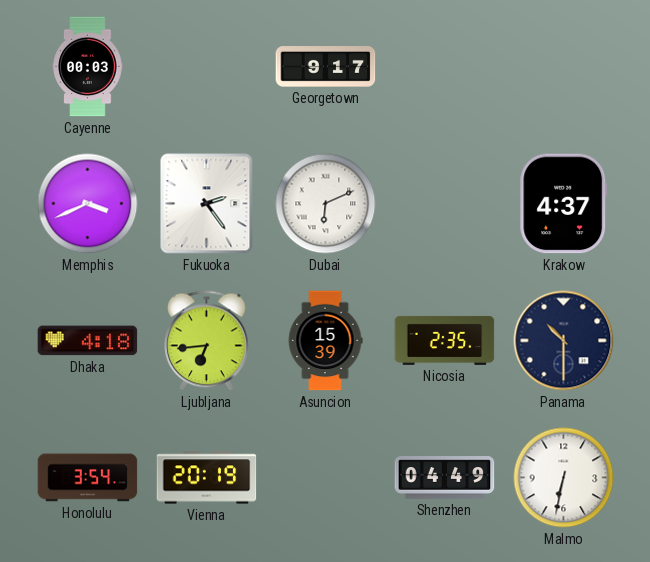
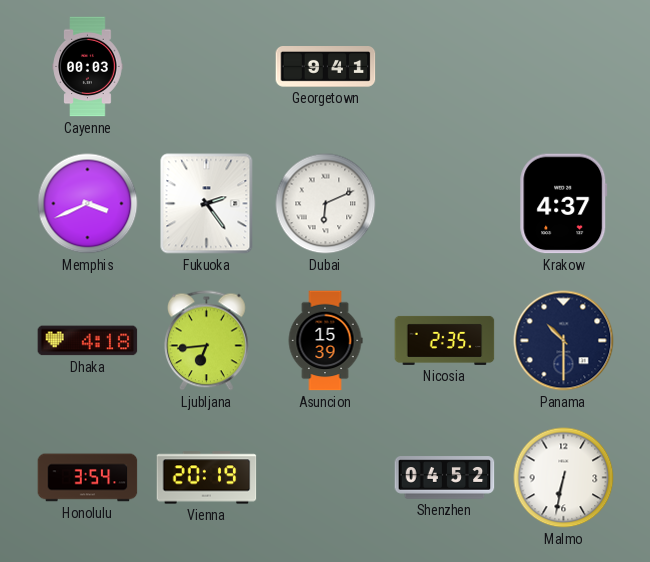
Georgetown: 9:17 -> 9:41 (326, 67)
Shenzhen: 04:49 -> 04:52 (445, 478)
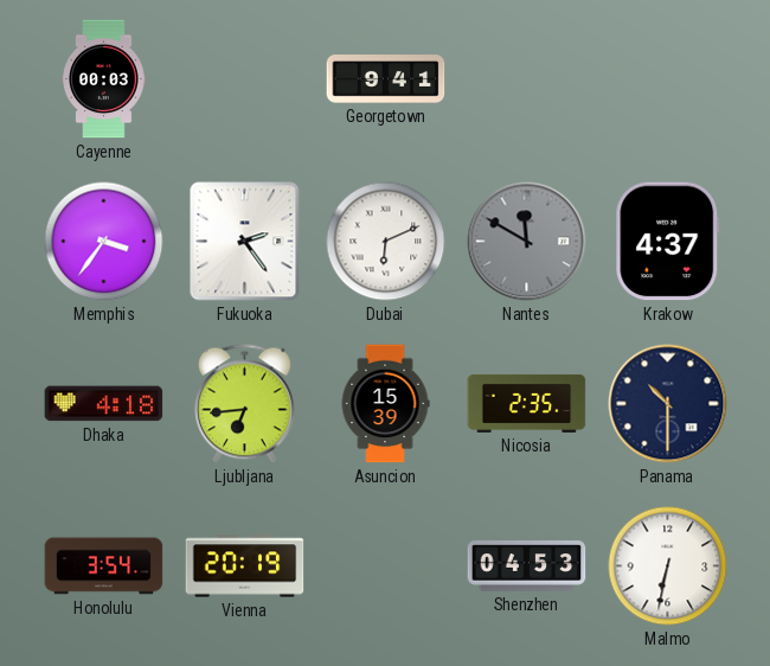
Memphis: 3:41 -> 3:36 (104, 242)
Nantes: none -> 11:50 (527, 242)
Shenzhen: 04:52 -> 04:53 (527, 566)
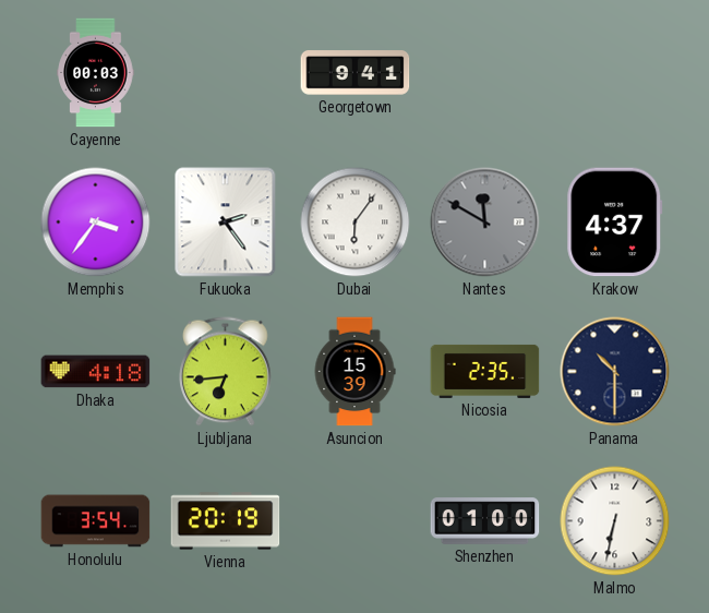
Dubai: 6:11 -> 6:06 (356, 223)
Shenzhen: 04:53 -> 01:00 (485, 521)
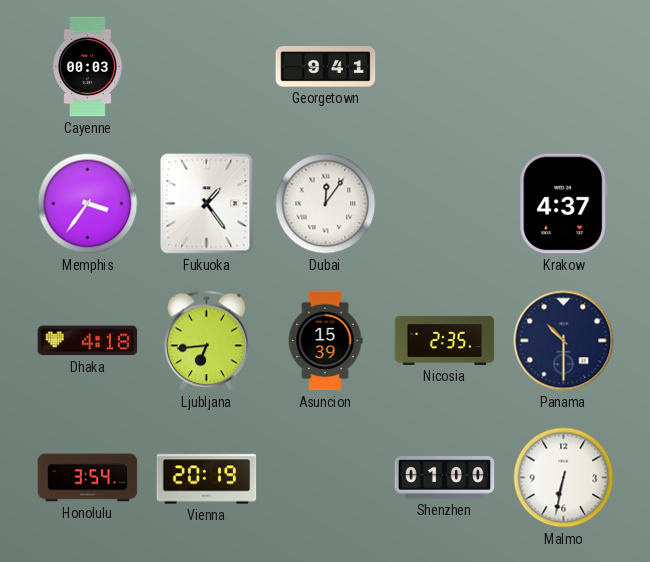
Fukuoka: 2:24 -> 1:24 (207, 204)
Dubai: 6:06 -> 12:06 (326, 204)
Nantes: 11:50 -> none (485, 223)
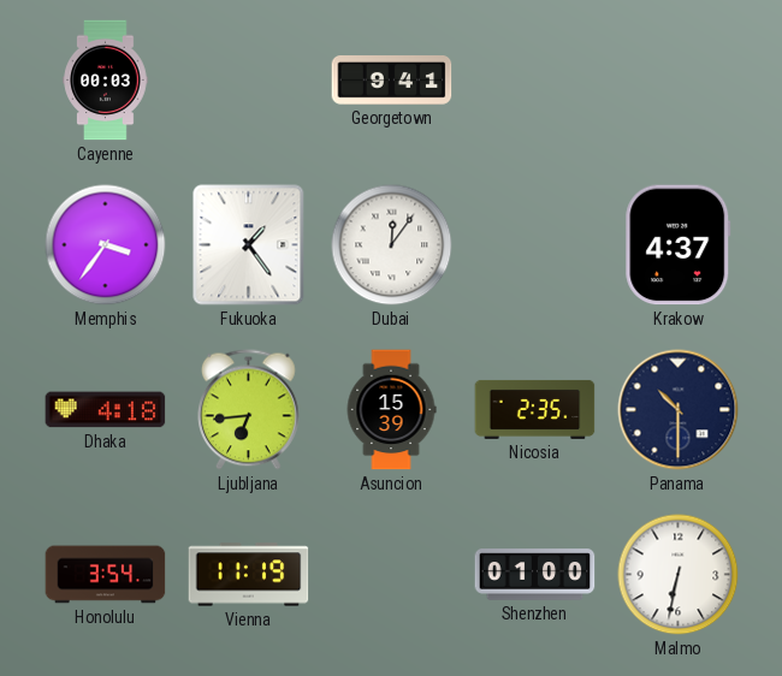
Vienna: 20:19 -> 11:19 (249, 575)
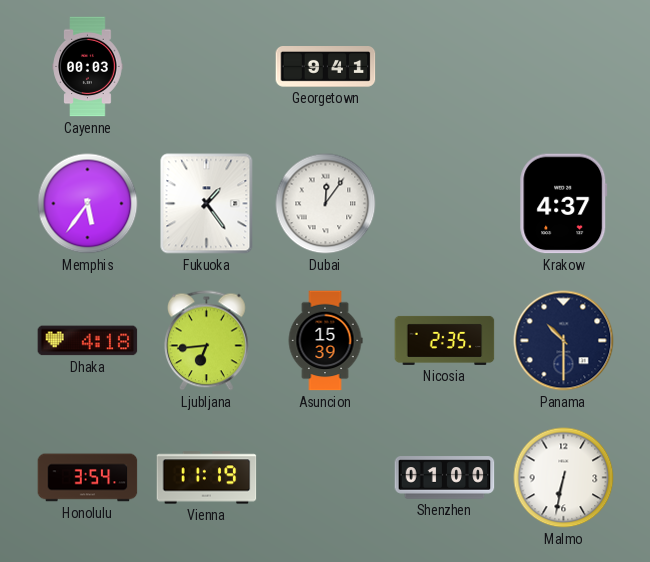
Memphis: 3:36 -> 5:36 (88, 204)
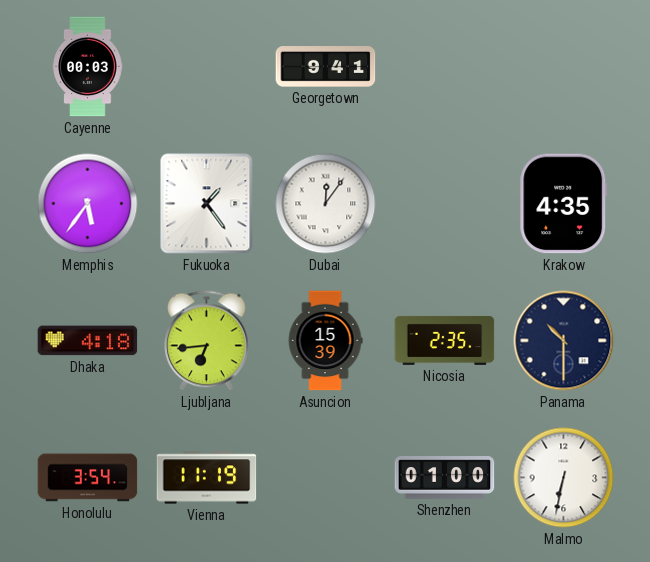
Krakow: 4:37 -> 4:35 (564, 204)
